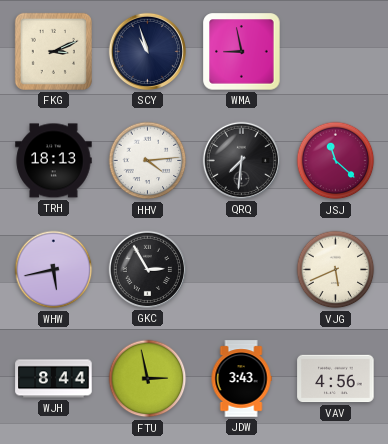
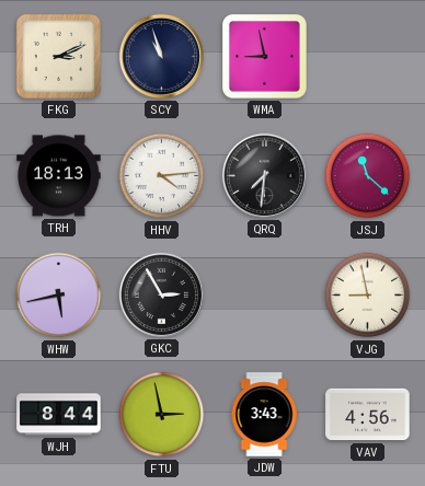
VJG: 5:41 -> 8:58 (368, 296)
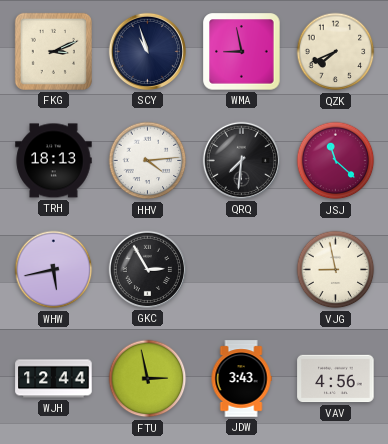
QZK: none -> 7:41 (336, 52)
WJH: 8:44 -> 12:44 (54, 379)
